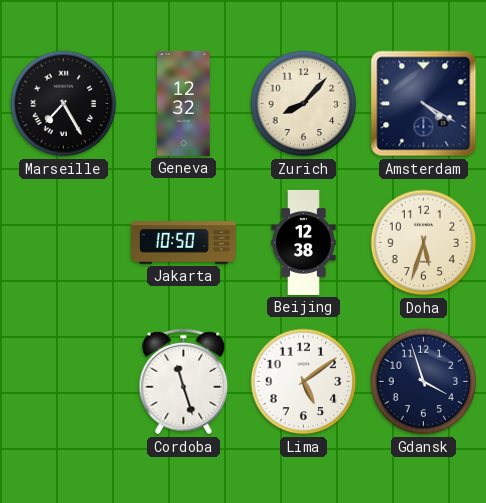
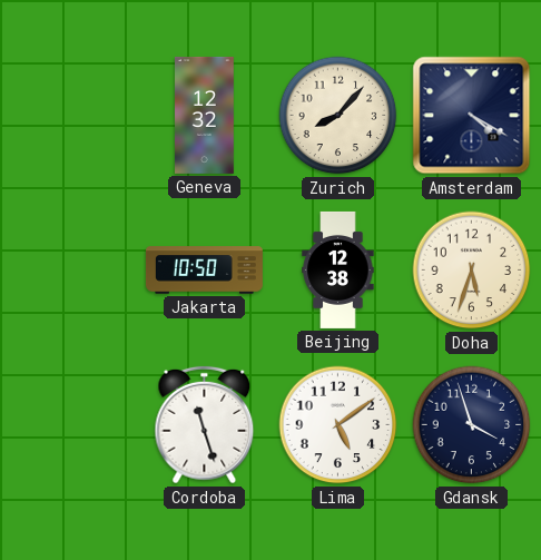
Marseille: 7:25 -> none (64, 104)
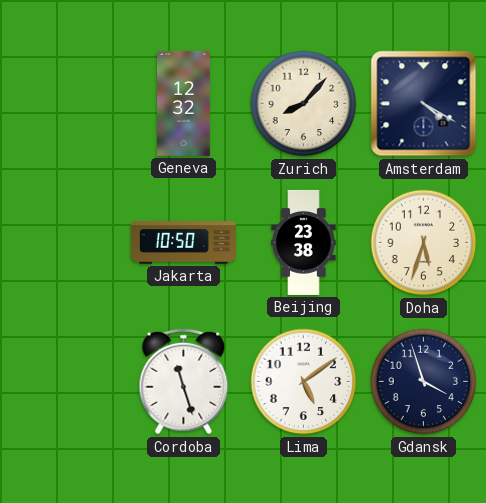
Beijing: 12:38 -> 23:38 (304, 242)
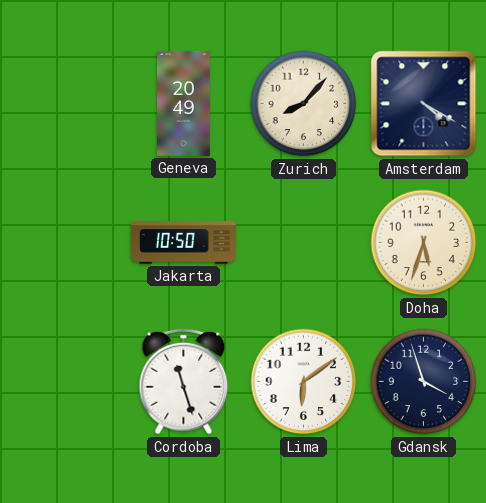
Geneva: 12:32 -> 20:49 (184, 103)
Beijing: 23:38 -> none (304, 242)
Lima: 5:09 -> 6:09 (304, 382)
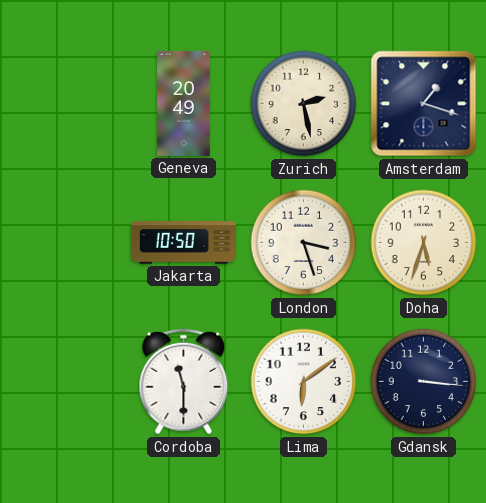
Zurich: 8:07 -> 2:28 (304, 104)
Amsterdam: 4:20 -> 1:18 (424, 104)
London: none -> 3:27 (304, 243)
Cordoba: 11:27 -> 11:30 (184, 382)
Gdansk: 3:57 -> 3:16 (424, 382)
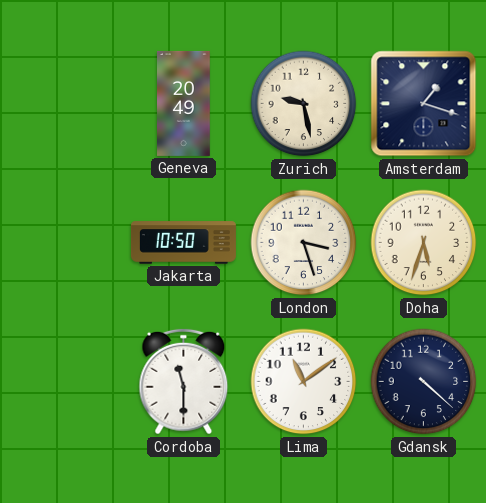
Zurich: 2:28 -> 9:28 (304, 104)
Lima: 6:09 -> 11:09 (304, 382)
Gdansk: 3:16 -> 4:22 (424, 382)
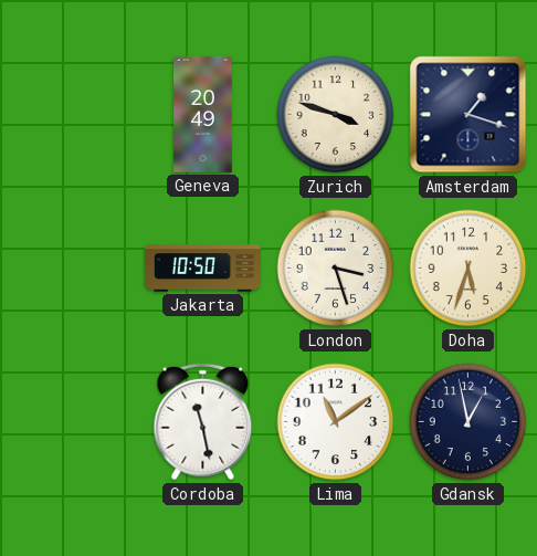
Zurich: 9:28 -> 3:48 (336, 115)
Cordoba: 11:30 -> 11:28 (203, 422)
Gdansk: 4:22 -> 12:58 (468, 422)
